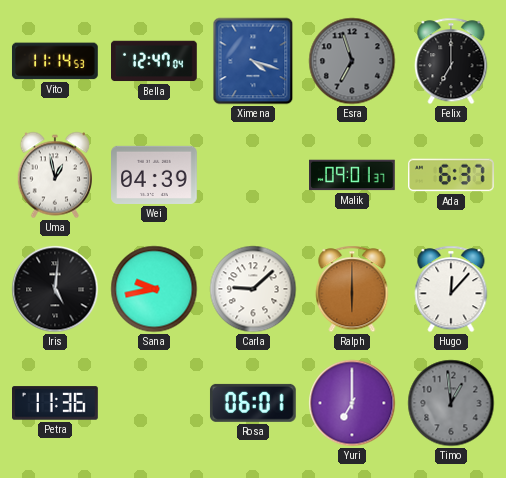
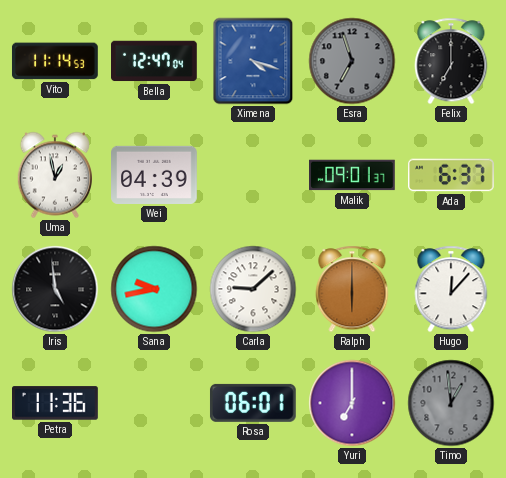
Iris: 5:01 -> 4:59 (55, 289)
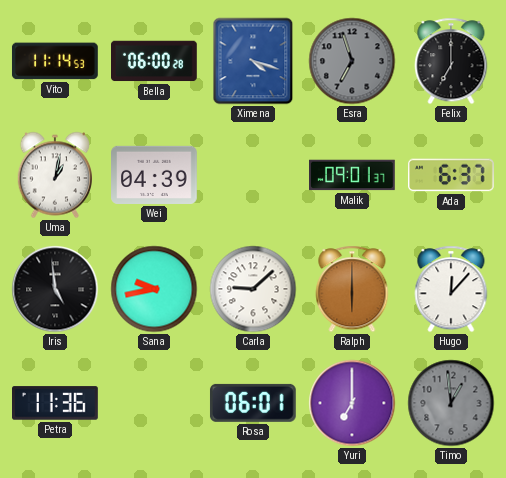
Bella: 12:47 -> 06:00 (155, 61)
Uma: 12:58 -> 1:02 (54, 175)
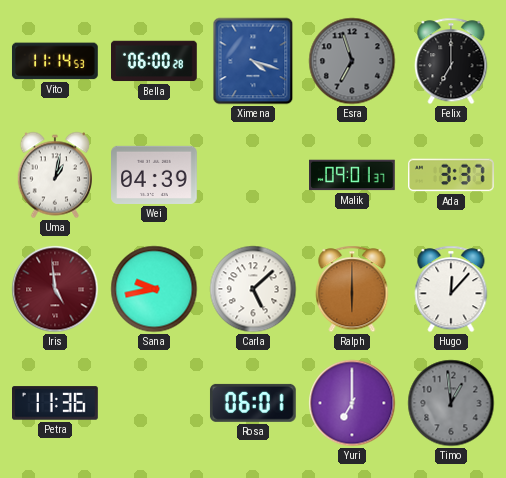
Ada: 6:37 -> 3:37 (452, 175)
Iris dial: black -> burgundy (55, 289)
Carla: 9:08 -> 5:08 (253, 289)
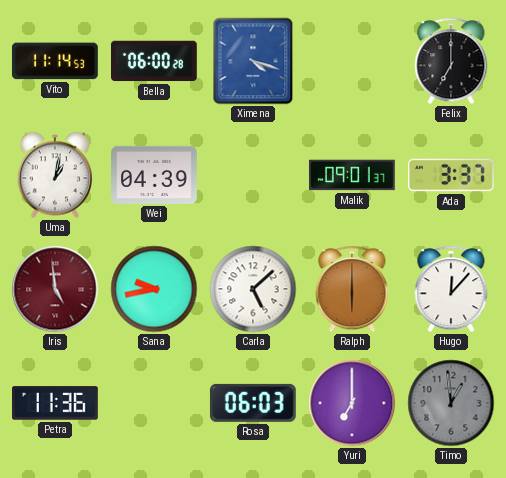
Esra: 6:57 -> none (352, 61)
Rosa: 06:01 -> 06:03 (253, 403)
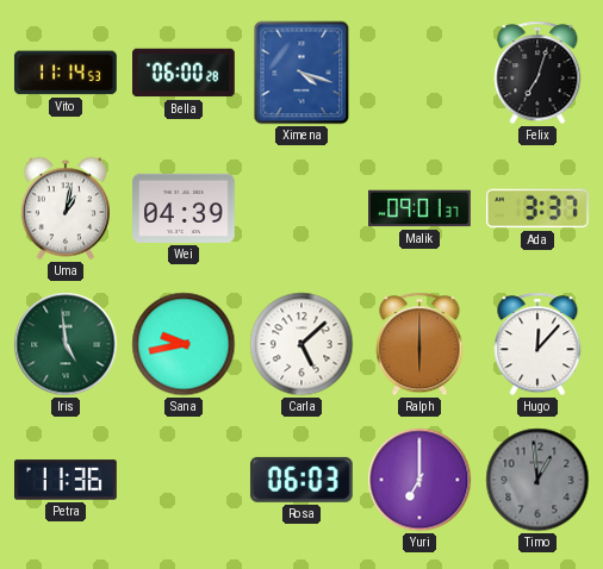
Felix: 7:00 -> 7:03 (537, 73)
Iris dial: burgundy -> green (66, 344)
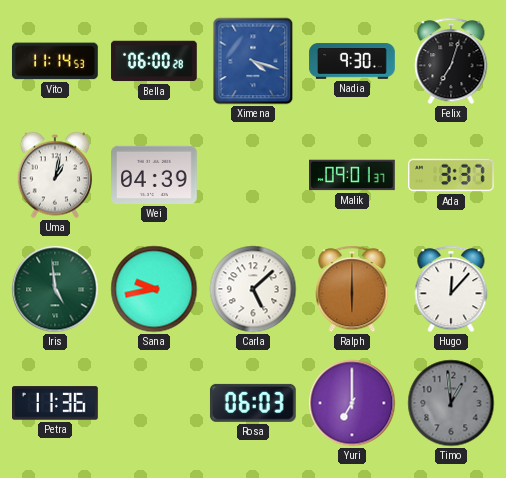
Nadia: none -> 9:30 (352, 61)
